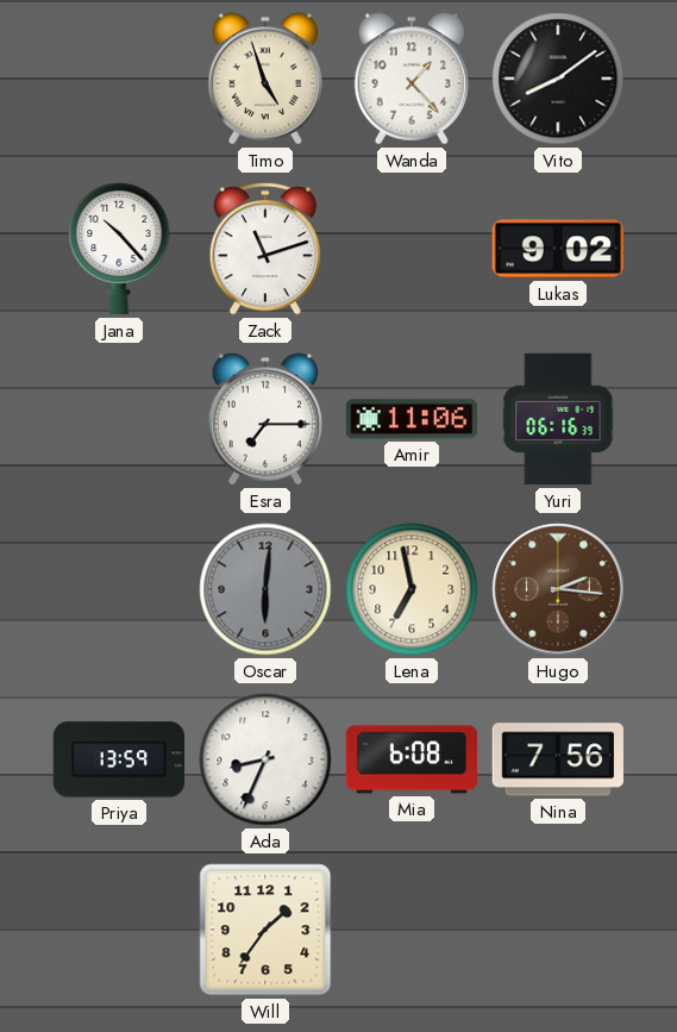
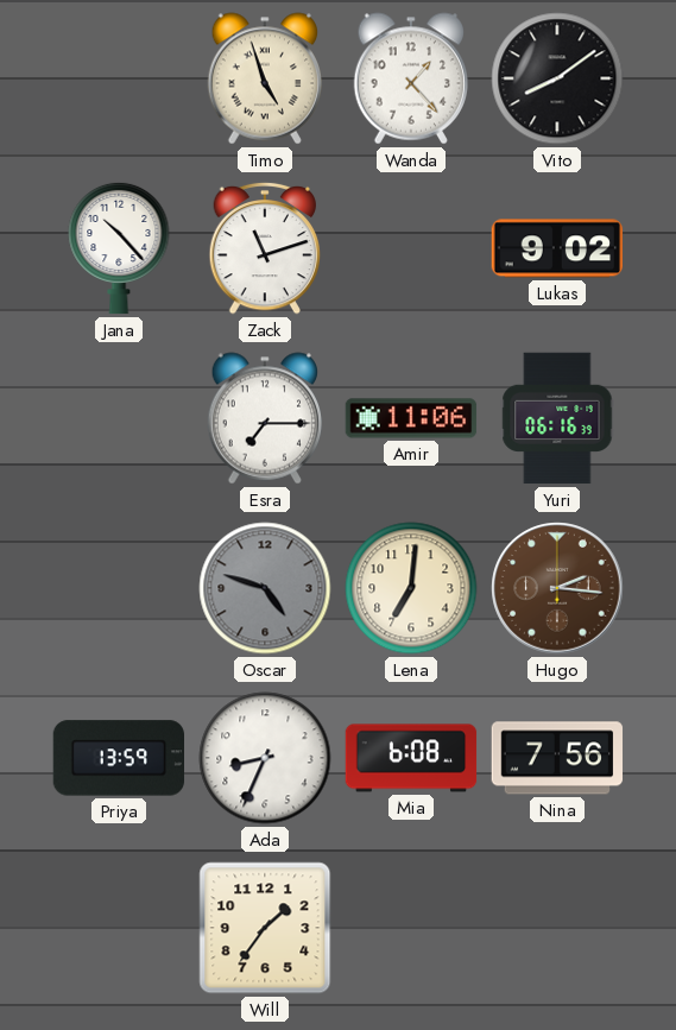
Oscar: 6:01 -> 4:48 (265, 588)
Lena: 6:58 -> 7:01 (411, 588)
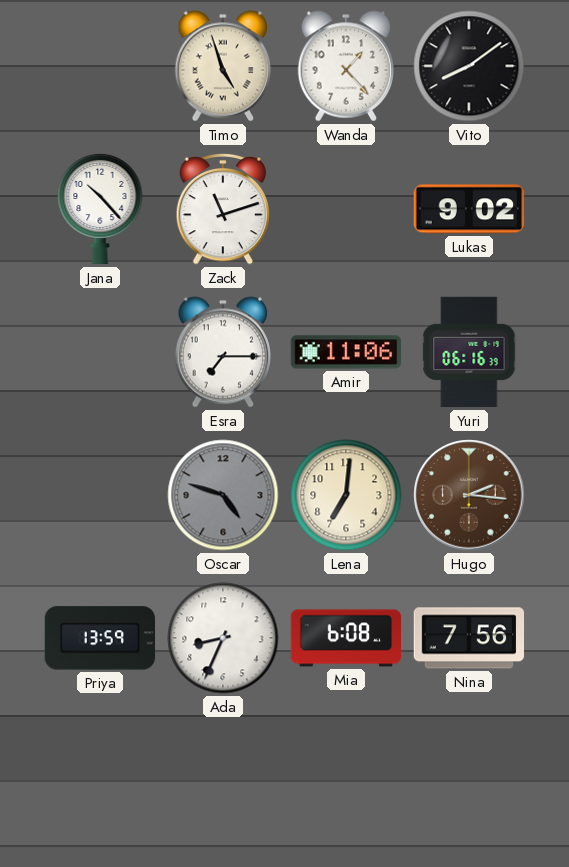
Will: 1:36 -> none (265, 928)
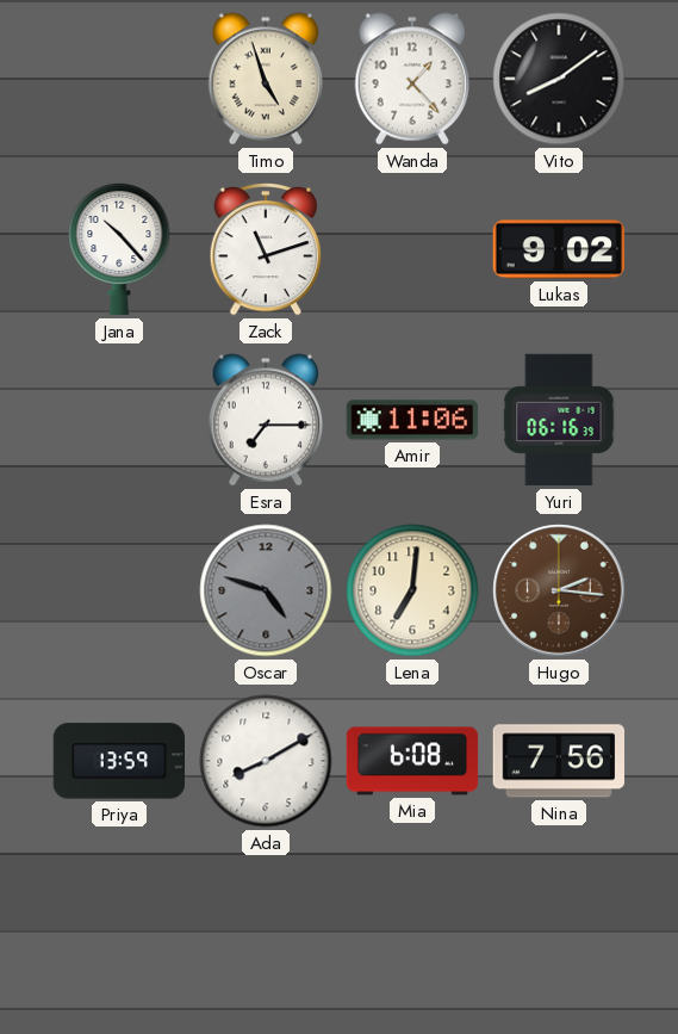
Ada: 8:34 -> 8:10 (266, 761)
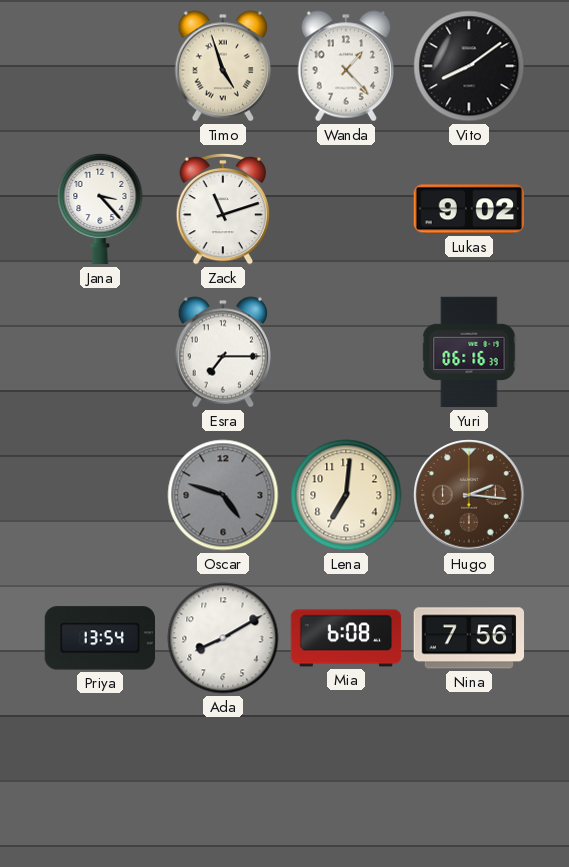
Jana: 10:23 -> 3:23 (100, 209)
Amir: 11:06 -> none (412, 420)
Priya: 13:59 -> 13:54 (100, 638)
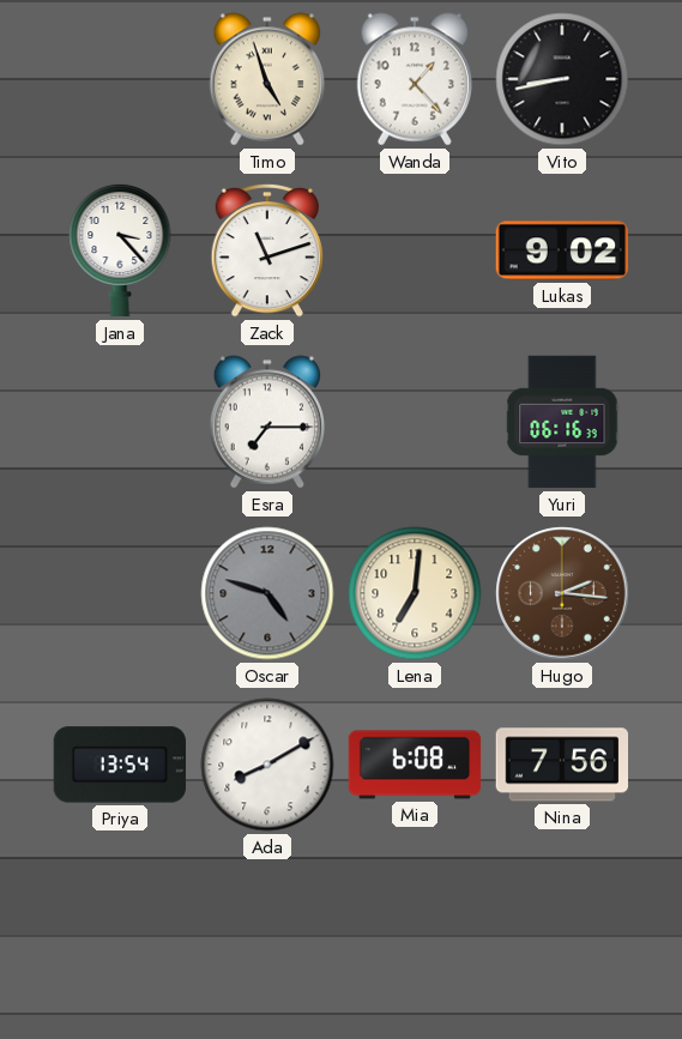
Vito: 8:09 -> 8:43 (562, 79)
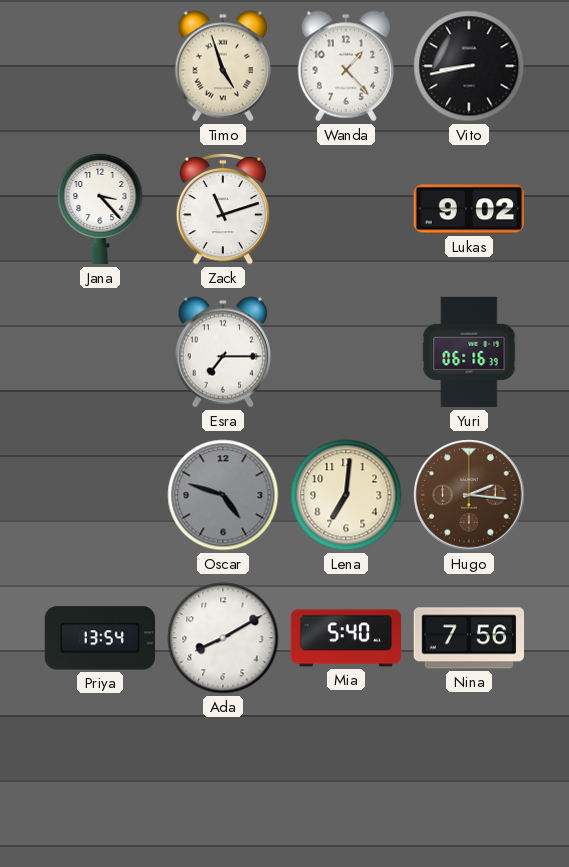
Mia: 6:08 -> 5:40 (346, 638)
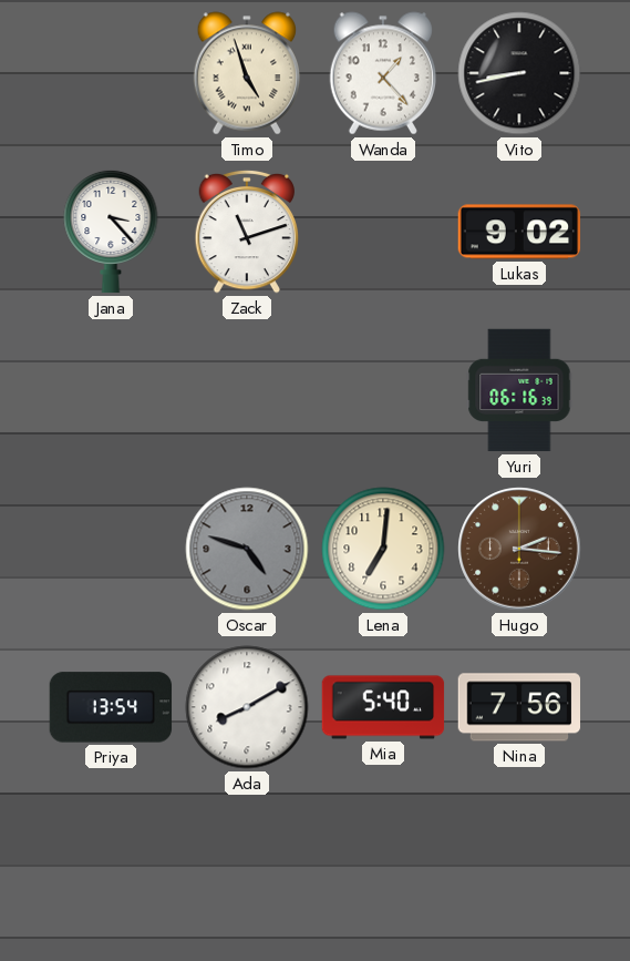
Esra: 7:15 -> none (222, 352)
